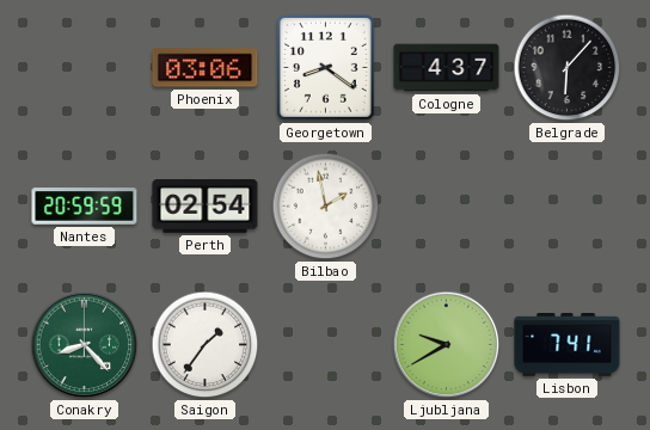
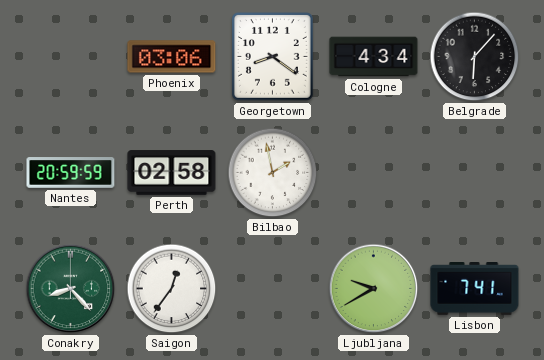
Cologne: 4:37 -> 4:34 (374, 57)
Perth: 02:54 -> 02:58 (172, 173)
Saigon: 1:36 -> 12:36 (172, 289)
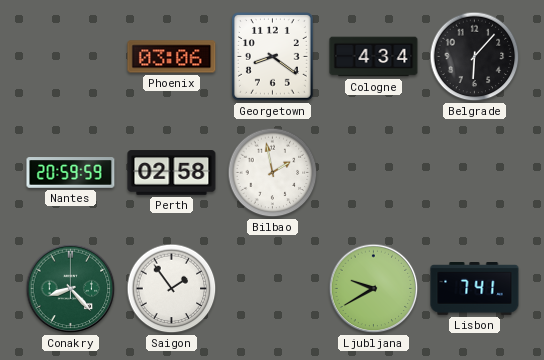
Saigon: 12:36 -> 1:54 (172, 289)
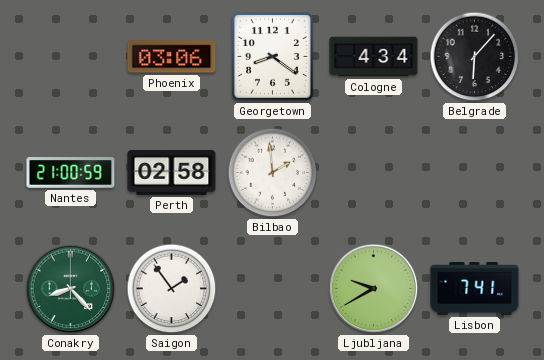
Nantes: 20:59 -> 21:00 (71, 173)
Bilbao: 1:58 -> 1:59 (273, 173)
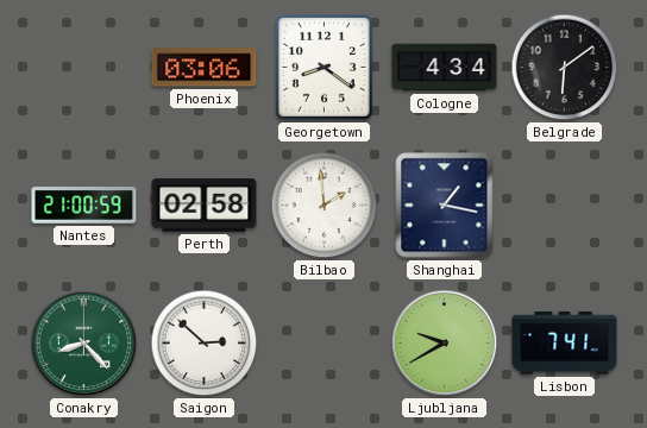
Belgrade: 6:07 -> 6:09 (565, 68)
Shanghai: none -> 1:17 (445, 206)
Saigon: 1:54 -> 2:52 (205, 344)
